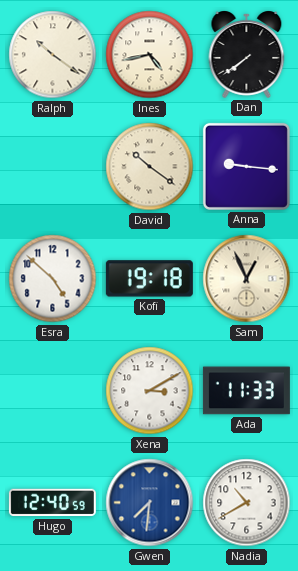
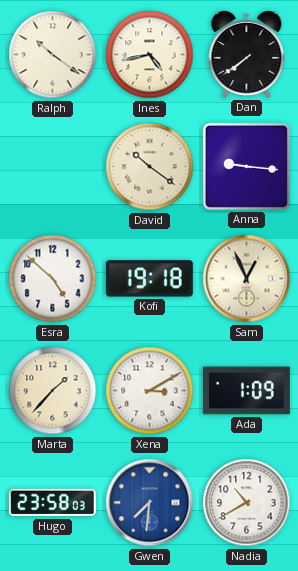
Marta: none -> 1:37 (53, 391)
Ada: 11:33 -> 1:09 (246, 391)
Hugo: 12:40 -> 23:58 (52, 503)
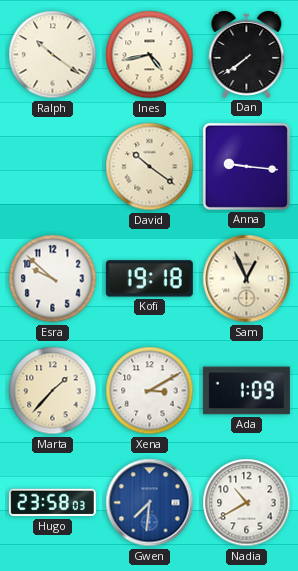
Esra: 4:52 -> 9:52 (53, 279)
